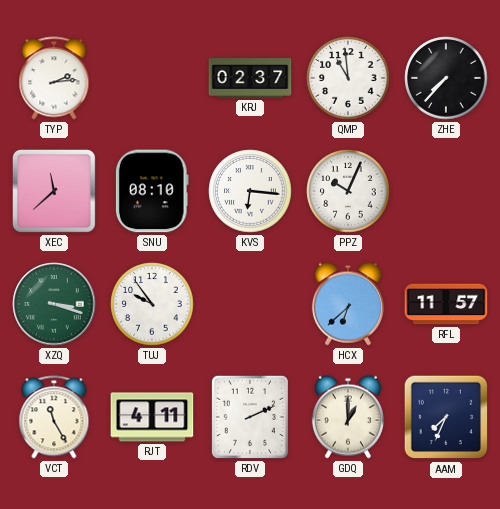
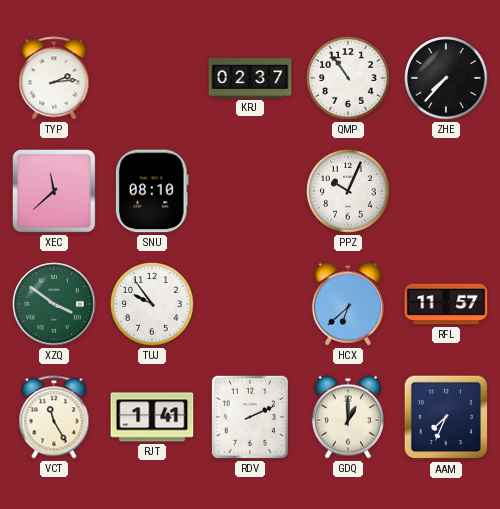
QMP: 10:59 -> 10:54 (348, 78)
KVS: 6:16 -> none (250, 191)
XZQ: 3:18 -> 3:51 (54, 304)
RJT: 4:11 -> 1:41 (152, 417)
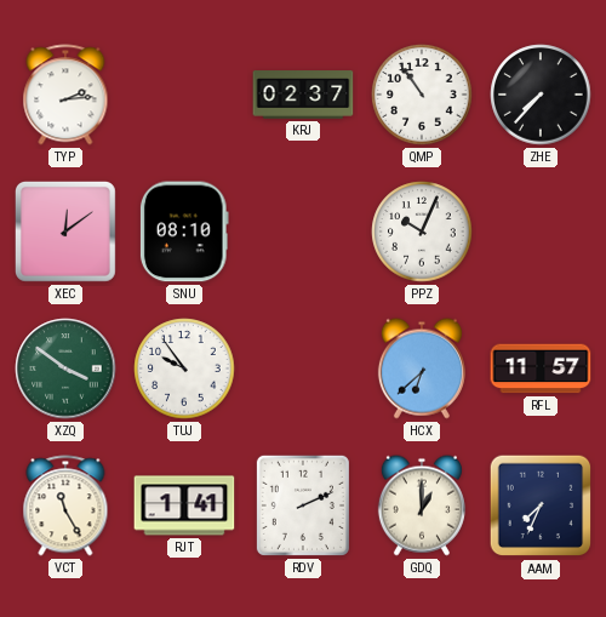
XEC: 11:38 -> 12:09 (65, 232)
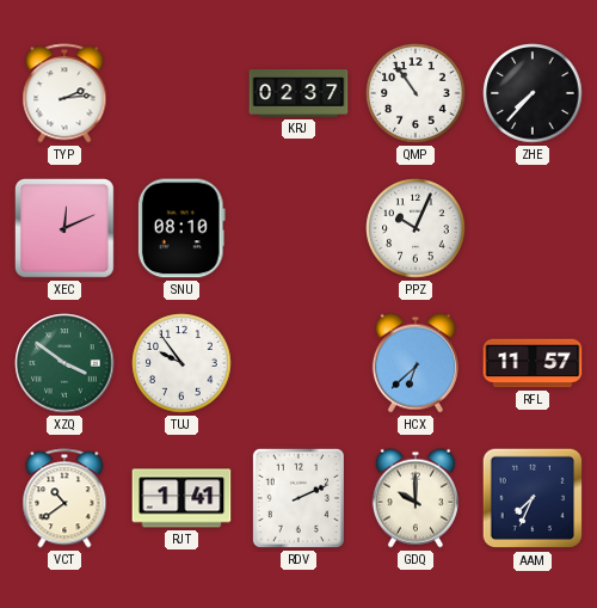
XEC: 12:09 -> 12:11 (64, 228)
VCT: 11:25 -> 10:39 (64, 498)
GDQ: 1:00 -> 10:00 (416, 498)
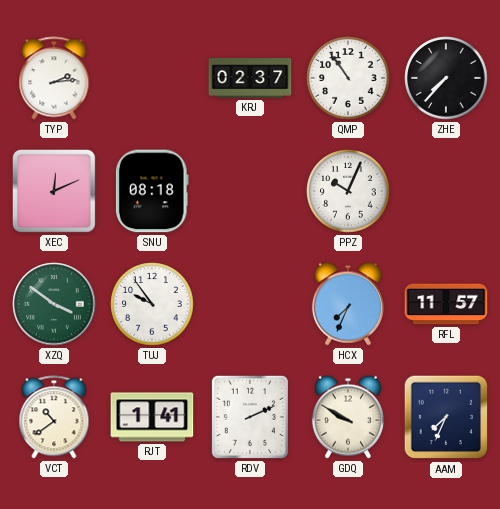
SNU: 08:10 -> 08:18 (152, 191)
HCX: 6:38 -> 7:34 (348, 304)
GDQ: 10:00 -> 9:50 (348, 417)
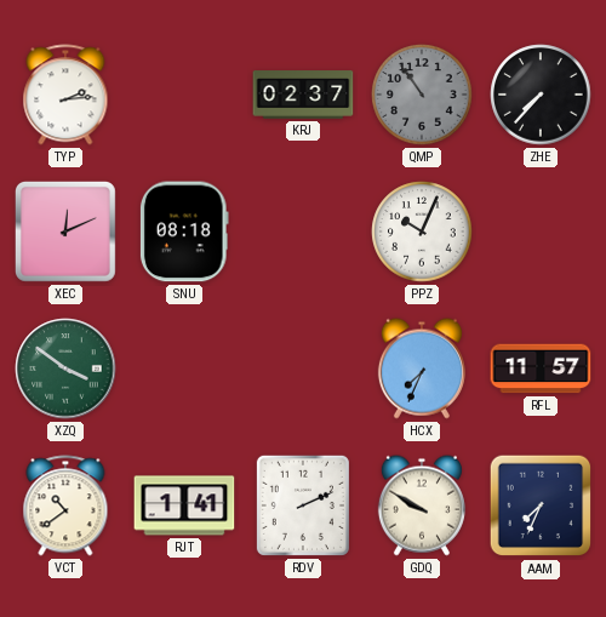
QMP dial: white -> grey (422, 95)
TUJ: 9:54 -> none (152, 304)
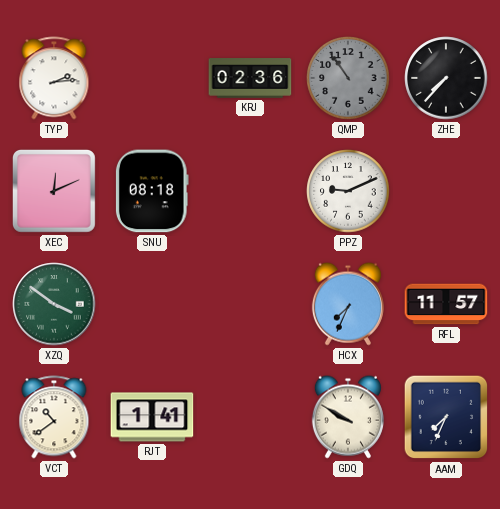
KRJ: 02:37 -> 02:36 (250, 78)
PPZ: 10:04 -> 9:11 (348, 191)
RDV: 2:11 -> none (303, 505)
